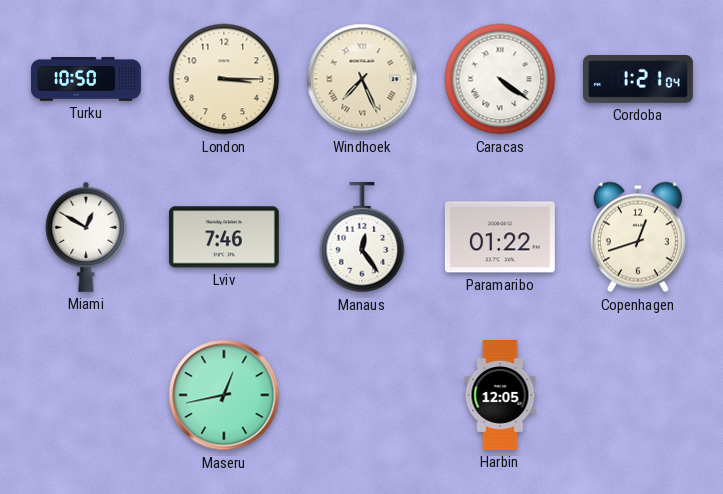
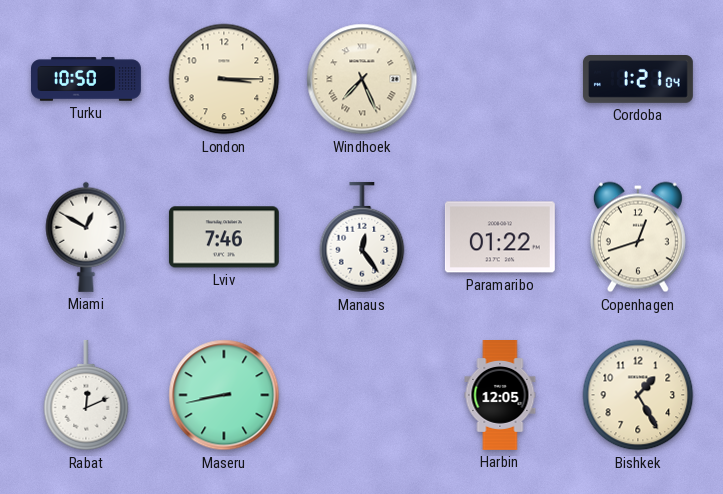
Caracas: 4:21 -> none (500, 79)
Rabat: none -> 12:11 (86, 395)
Maseru: 12:43 -> 8:43 (224, 395)
Bishkek: none -> 1:25 (638, 395)
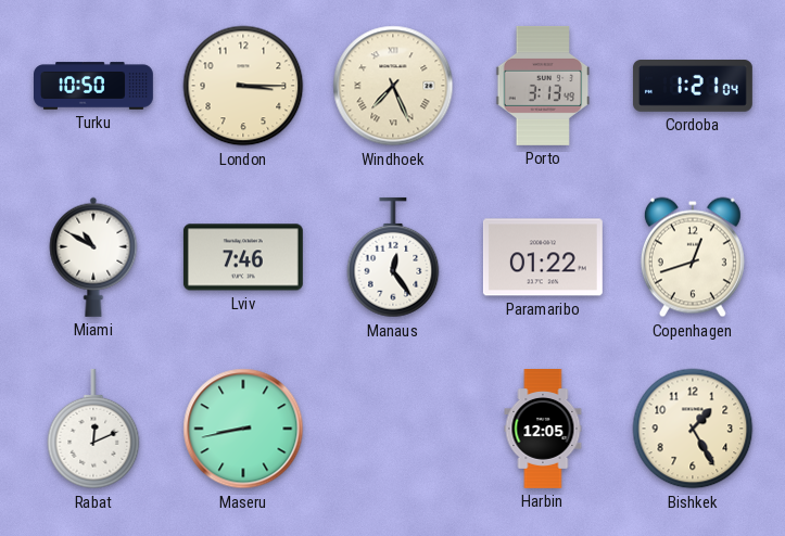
Porto: none -> 3:13 (543, 86)
Miami: 12:50 -> 10:50 (93, 257)
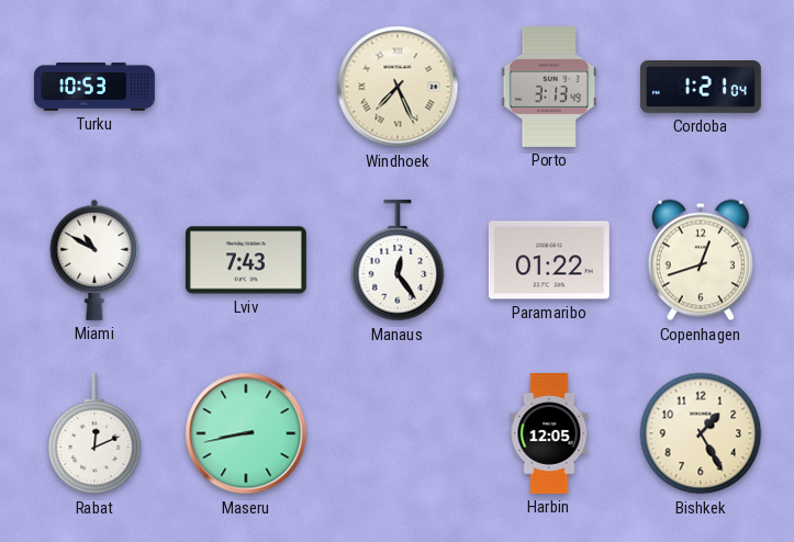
Turku: 10:50 -> 10:53 (96, 87)
London: 3:15 -> none (243, 86)
Lviv: 7:46 -> 7:43 (246, 260)
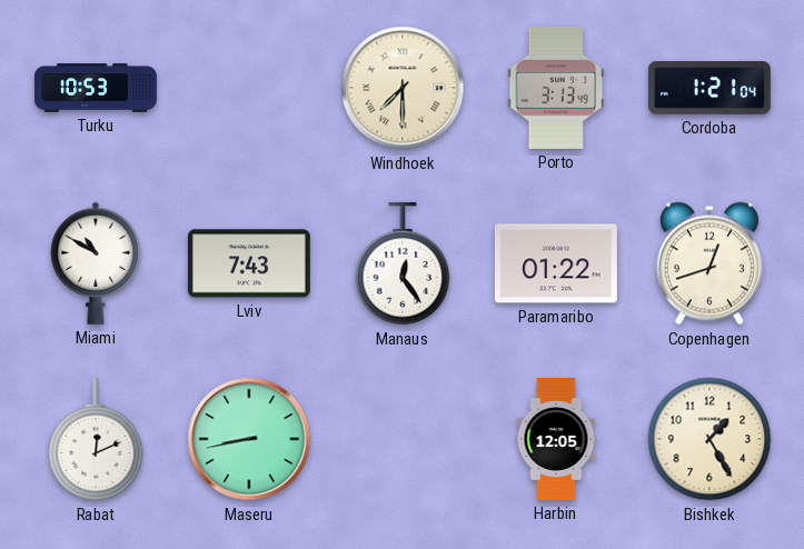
Windhoek: 7:26 -> 7:30 (403, 88)
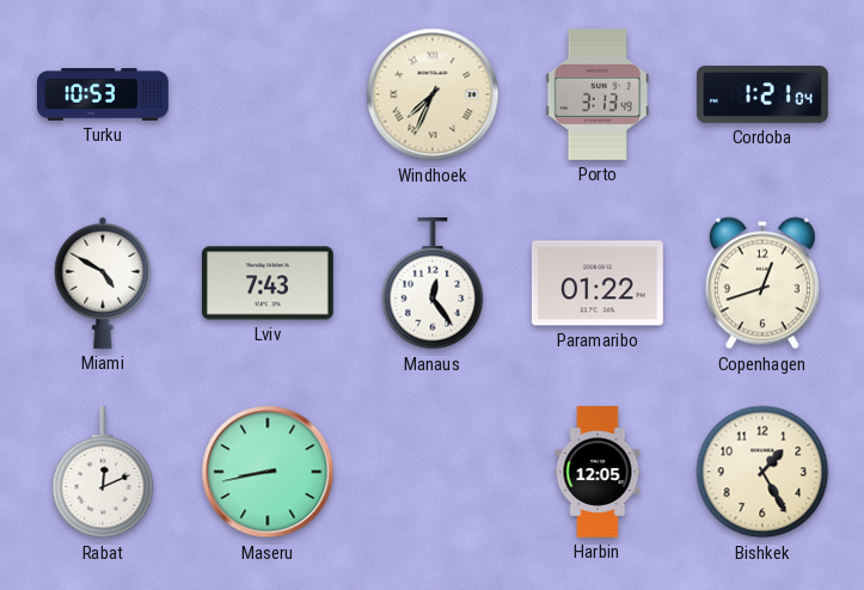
Windhoek: 7:30 -> 7:34 (433, 94)
Miami: 10:50 -> 4:50 (103, 283)
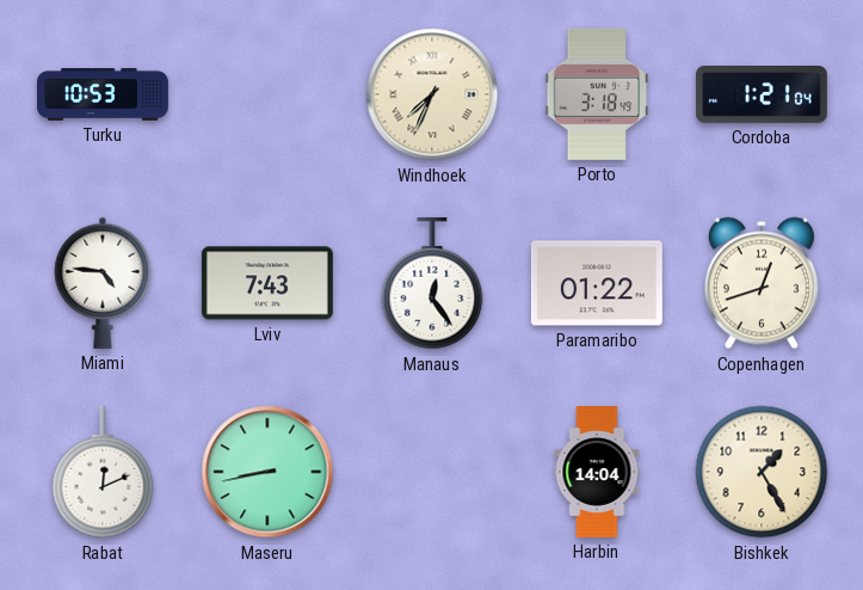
Porto: 3:13 -> 3:18 (597, 94)
Miami: 4:50 -> 4:46 (103, 283)
Harbin: 12:05 -> 14:04 (597, 473)
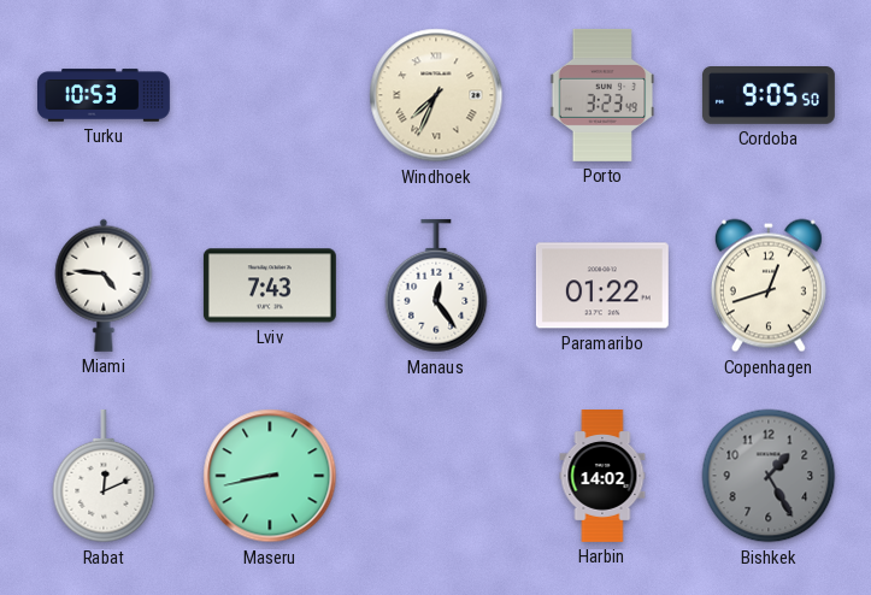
Porto: 3:18 -> 3:23 (602, 95)
Cordoba: 1:21 -> 9:05 (769, 96)
Harbin: 14:04 -> 14:02 (602, 477)
Bishkek dial: cream -> grey (769, 476)
